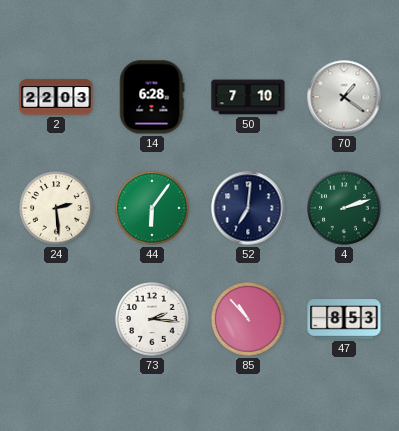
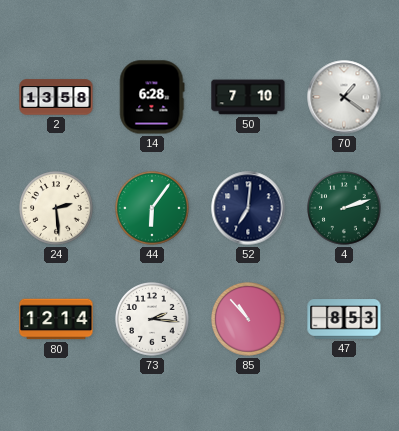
2: 22:03 -> 13:58 (56, 97)
80: none -> 12:14 (56, 319)
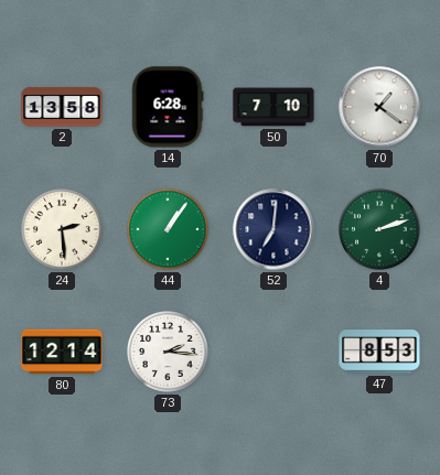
44: 6:06 -> 1:06 (169, 230)
85: 10:53 -> none (249, 320)
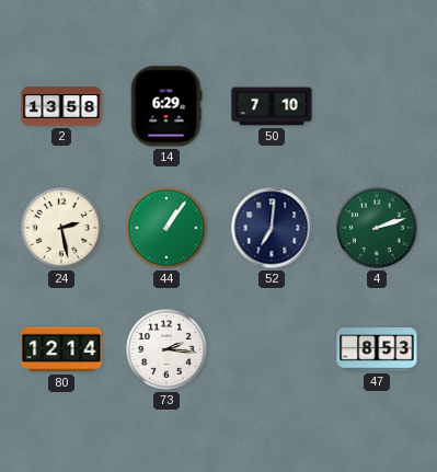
14: 6:28 -> 6:29 (166, 106)
70: 1:21 -> none (379, 107)
24: 2:29 -> 2:28 (62, 229)
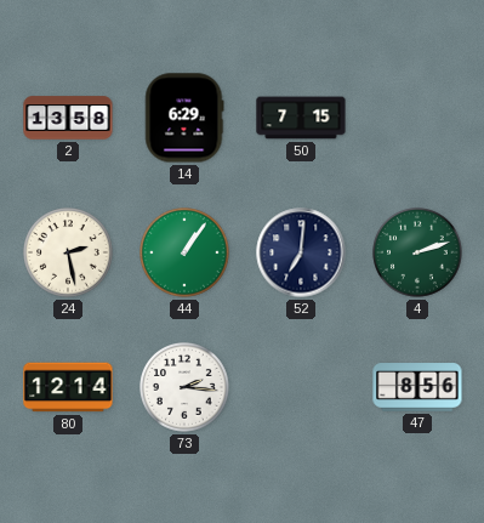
50: 7:10 -> 7:15 (301, 118)
47: 8:53 -> 8:56 (417, 387)
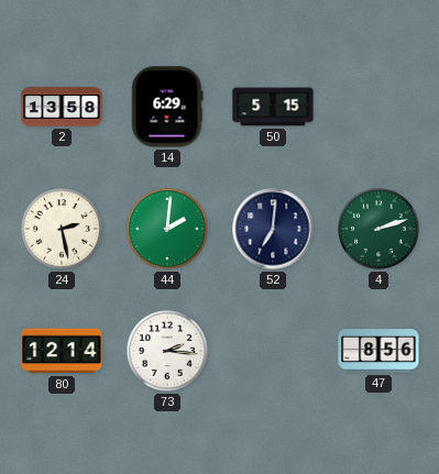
50: 7:15 -> 5:15 (273, 107)
44: 1:06 -> 2:01 (168, 230)
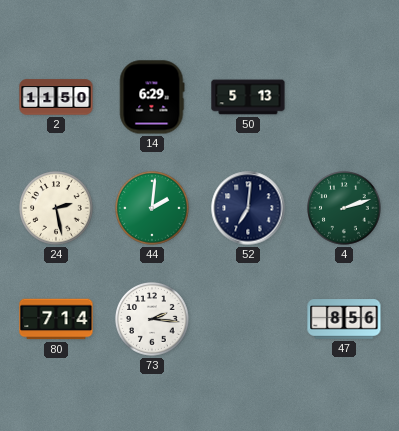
2: 13:58 -> 11:50 (56, 97)
50: 5:15 -> 5:13 (248, 97)
80: 12:14 -> 7:14 (56, 319)
